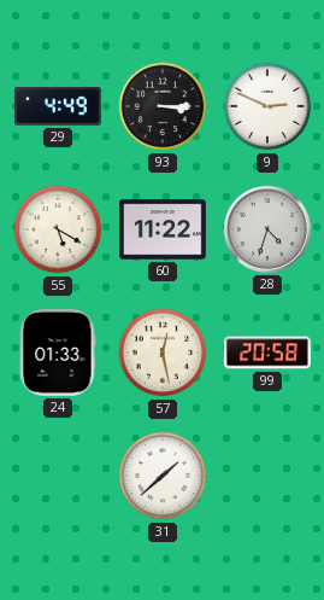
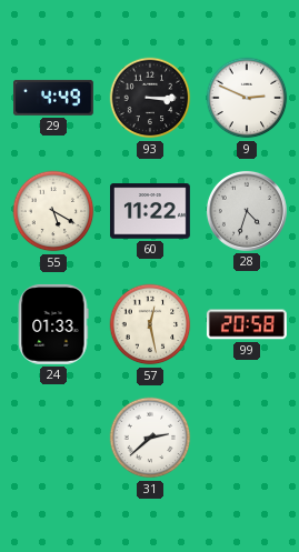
31: 1:38 -> 2:38 (150, 438)
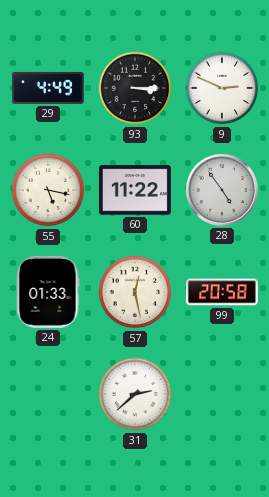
55: 5:20 -> 5:17 (48, 190)
28: 4:33 -> 4:54 (222, 190)
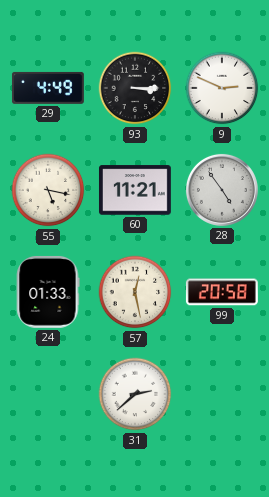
60: 11:22 -> 11:21 (135, 190)
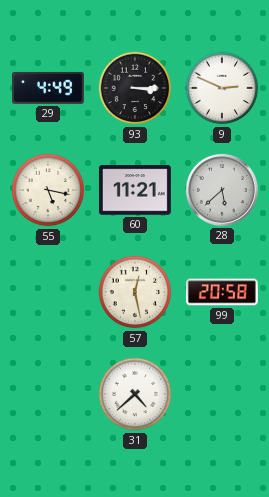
28: 4:54 -> 5:38 (222, 190)
24: 01:33 -> none (48, 292)
31: 2:38 -> 4:38 (135, 394)
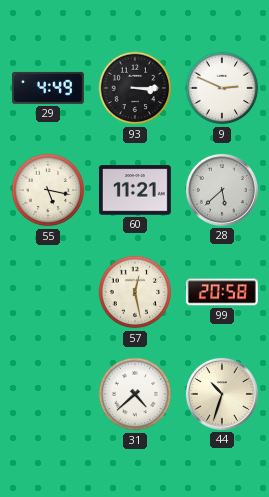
44: none -> 10:33 (222, 394)
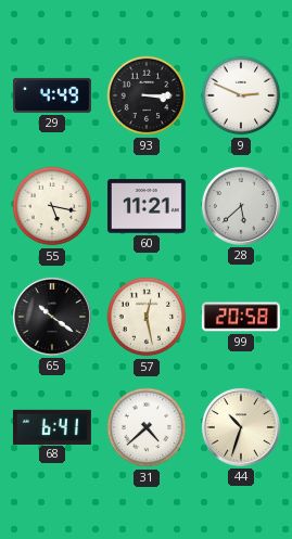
65: none -> 10:21 (52, 317)
68: none -> 6:41 (52, 426)
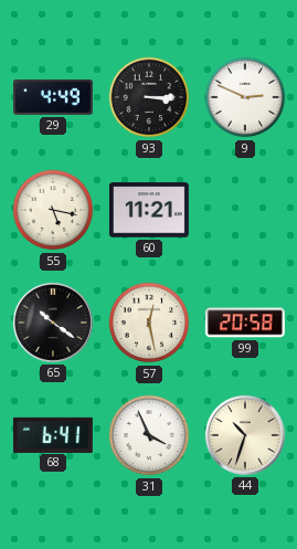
28: 5:38 -> none (241, 206)
31: 4:38 -> 3:56 (149, 435)
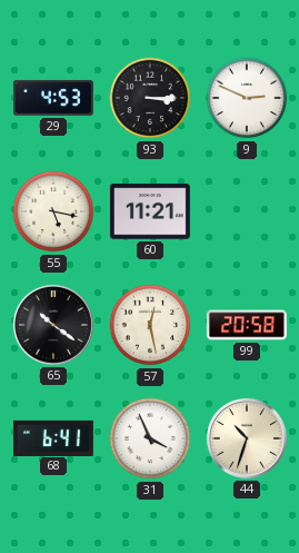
29: 4:49 -> 4:53 (53, 98)
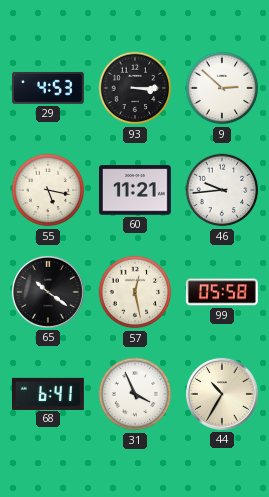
9: 2:49 -> 2:52 (222, 88)
46: none -> 9:44 (222, 190)
99: 20:58 -> 05:58 (222, 292)
44: 10:33 -> 10:35 (222, 394)
